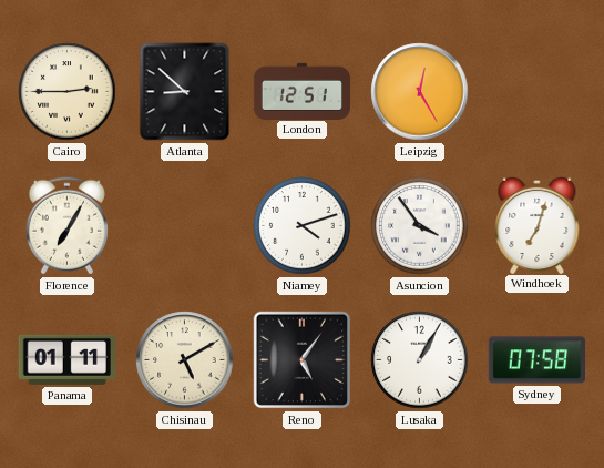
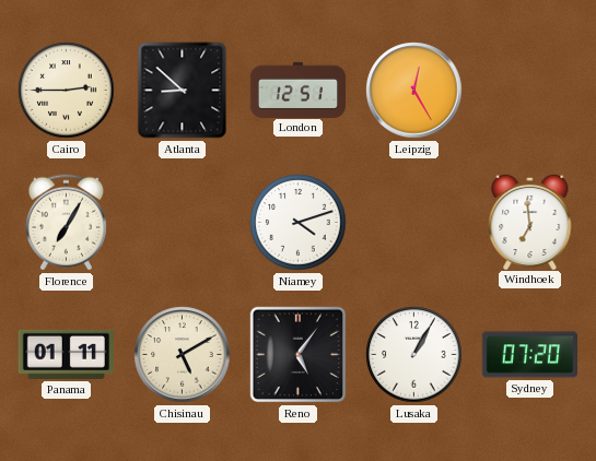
Asuncion: 3:54 -> none (420, 226)
Windhoek: 7:03 -> 6:59 (530, 221)
Sydney: 07:58 -> 07:20 (529, 355)
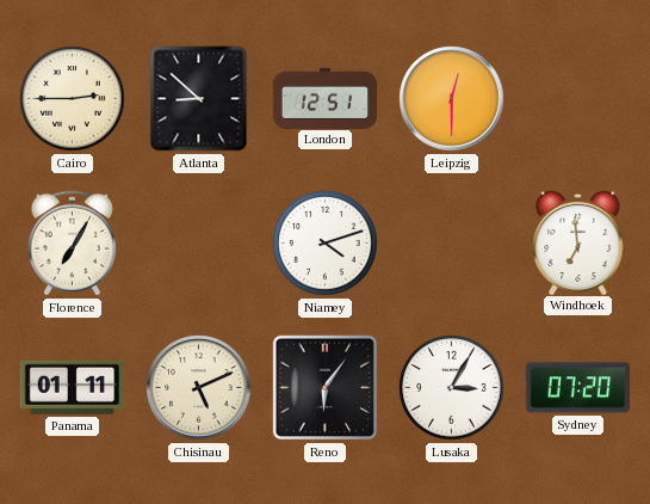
Leipzig: 12:25 -> 12:30 (452, 99)
Chisinau: 5:10 -> 5:11 (199, 388)
Reno: 5:06 -> 6:06 (326, 388)
Lusaka: 1:05 -> 3:05 (452, 388)
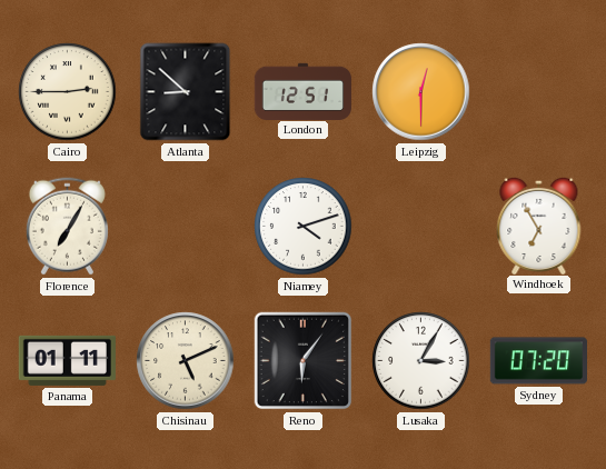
Windhoek: 6:59 -> 6:55 (539, 224)
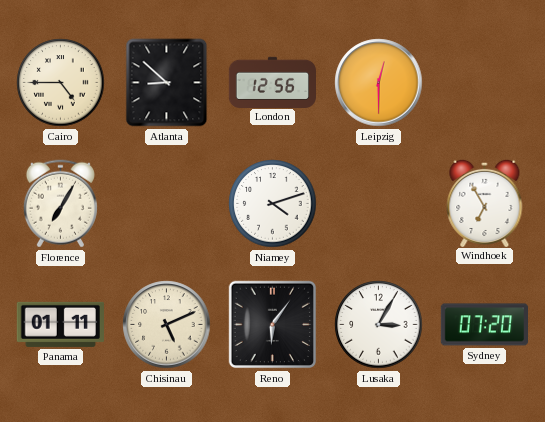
Cairo: 2:45 -> 4:45 (61, 83)
London: 12:51 -> 12:56 (272, 82)
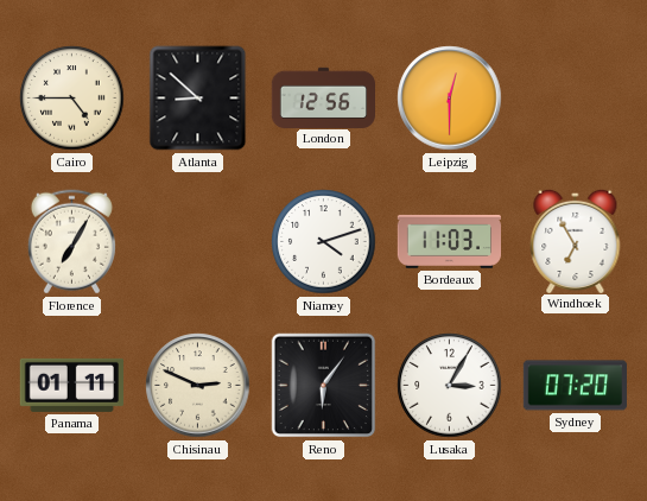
Bordeaux: none -> 11:03 (449, 241)
Chisinau: 5:11 -> 2:49 (198, 386)
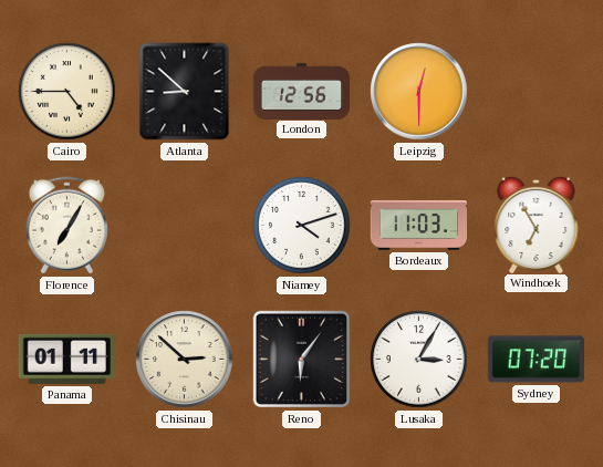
Chisinau: 2:49 -> 2:52 (185, 360)
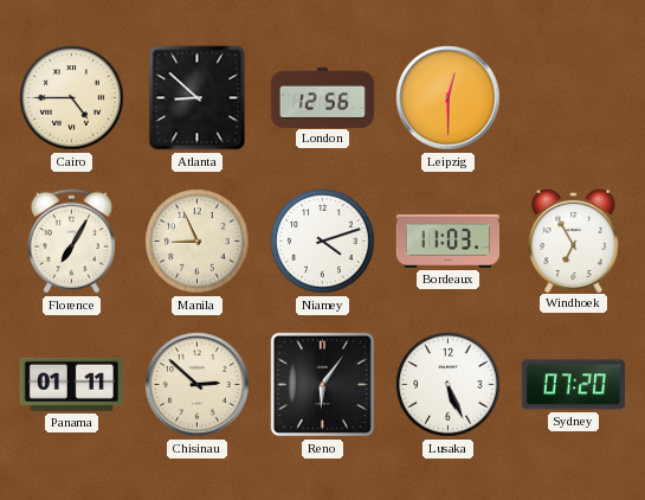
Manila: none -> 8:56 (198, 242)
Lusaka: 3:05 -> 5:26 (449, 385)
